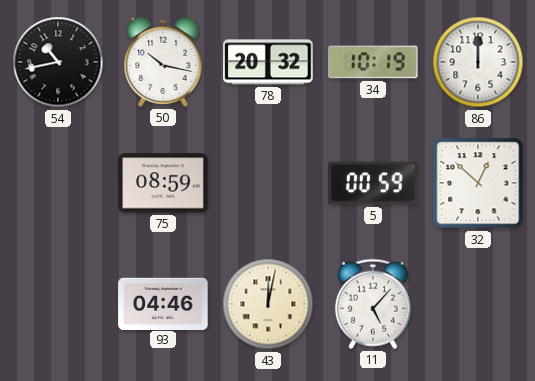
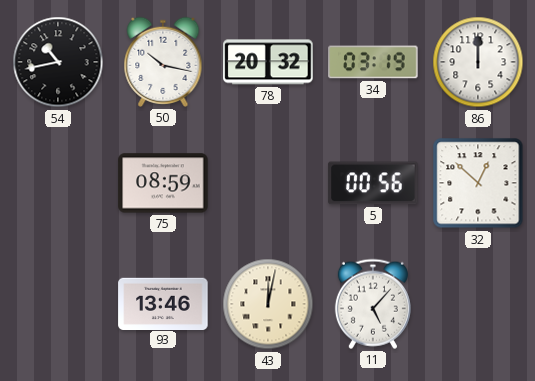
34: 10:19 -> 03:19 (373, 62)
5: 00:59 -> 00:56 (373, 183)
93: 04:46 -> 13:46 (163, 303)
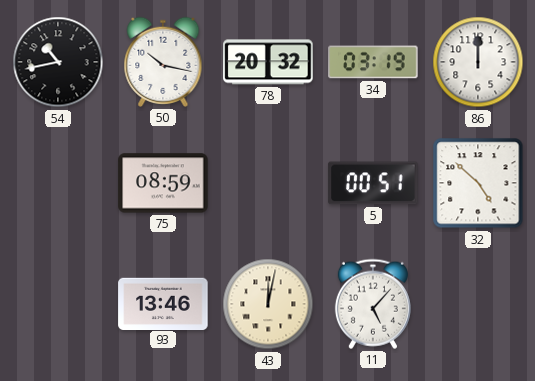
5: 00:56 -> 00:51 (373, 183)
32: 12:52 -> 4:52 (478, 183)
